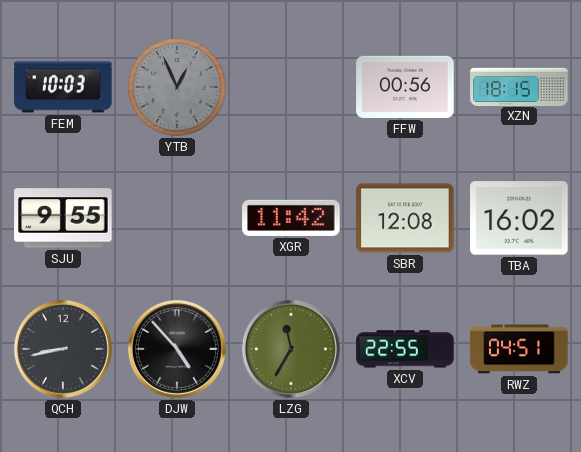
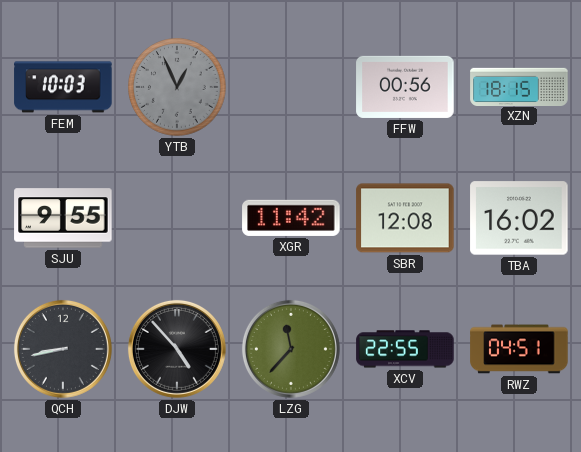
LZG: 11:35 -> 11:37 (291, 349)
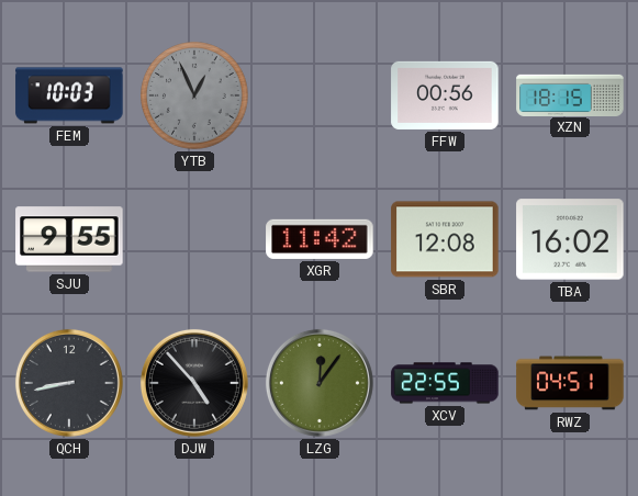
LZG: 11:37 -> 12:06 (320, 383)
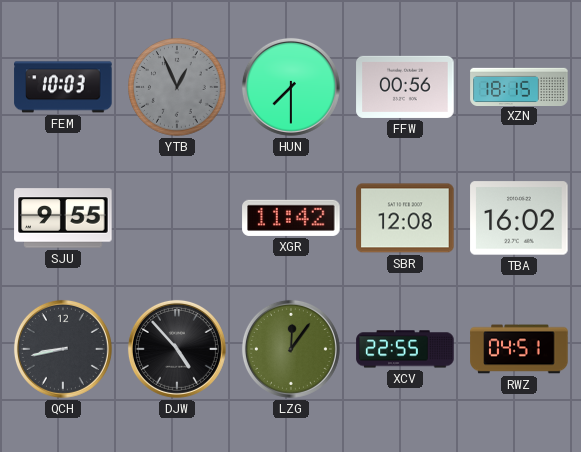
HUN: none -> 7:30 (291, 87)
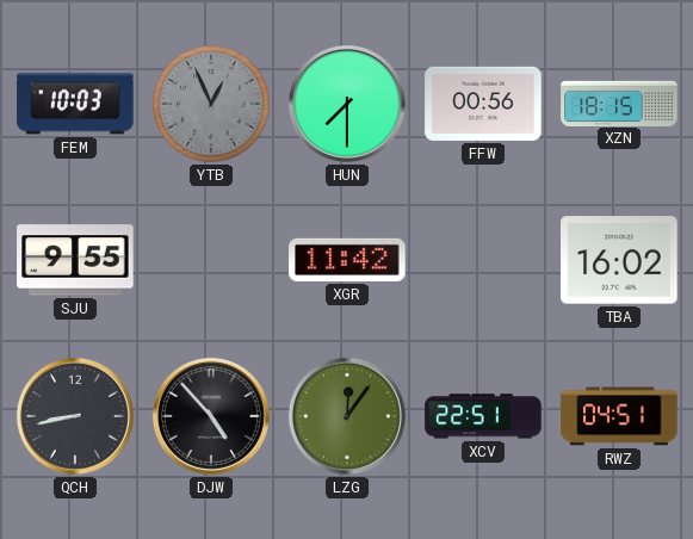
SBR: 12:08 -> none (405, 218)
XCV: 22:55 -> 22:51 (483, 416)
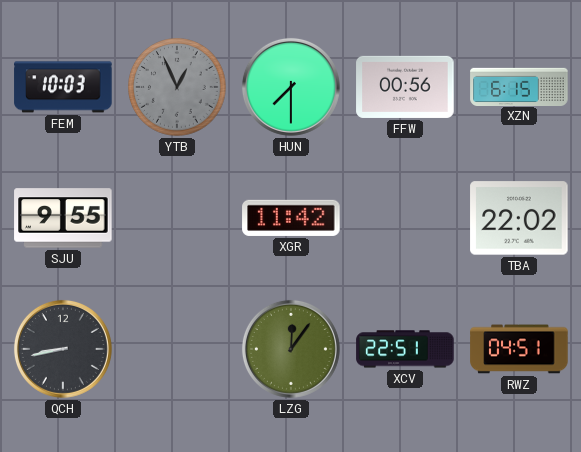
XZN: 18:15 -> 6:15 (519, 86)
TBA: 16:02 -> 22:02 (519, 218)
DJW: 4:53 -> none (211, 416)
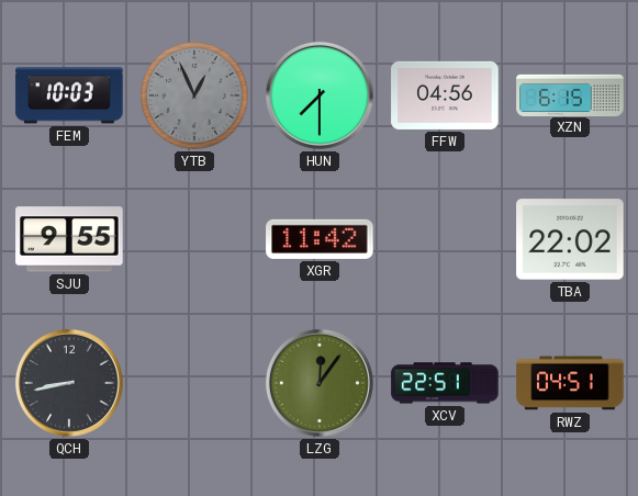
FFW: 00:56 -> 04:56 (445, 95)
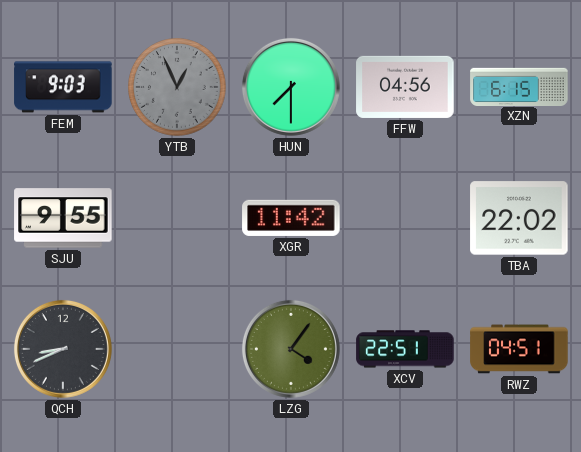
FEM: 10:03 -> 9:03 (63, 87)
QCH: 8:43 -> 8:41 (63, 349)
LZG: 12:06 -> 4:06 (291, 349)
